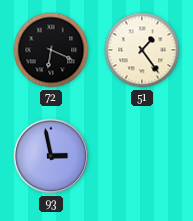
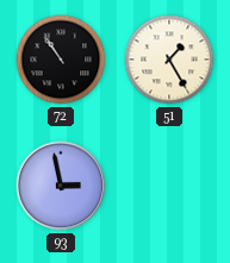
72: 6:19 -> 10:54 (61, 60)
51: 1:24 -> 1:25 (169, 60)
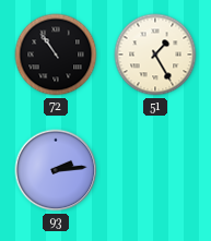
93: 2:58 -> 2:14 (56, 170)
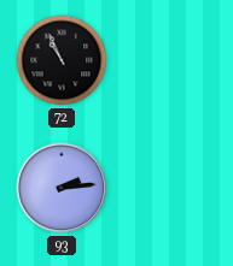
72: 10:54 -> 10:56 (62, 60)
51: 1:25 -> none (155, 55)
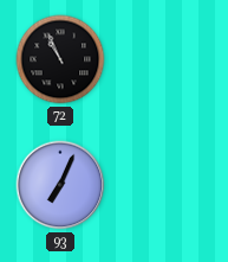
93: 2:14 -> 7:04 (60, 185)
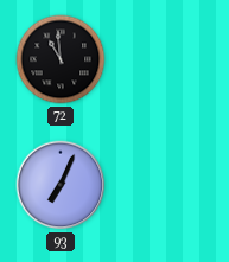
72: 10:56 -> 10:59 (61, 59)
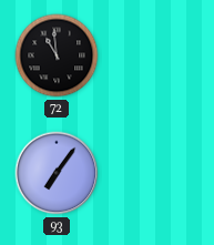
93: 7:04 -> 7:06 (57, 173)
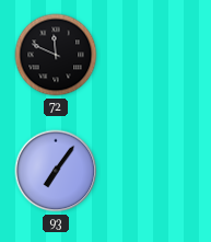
72: 10:59 -> 11:49 (56, 55)
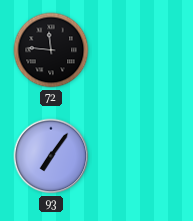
72: 11:49 -> 11:46 (51, 50)
